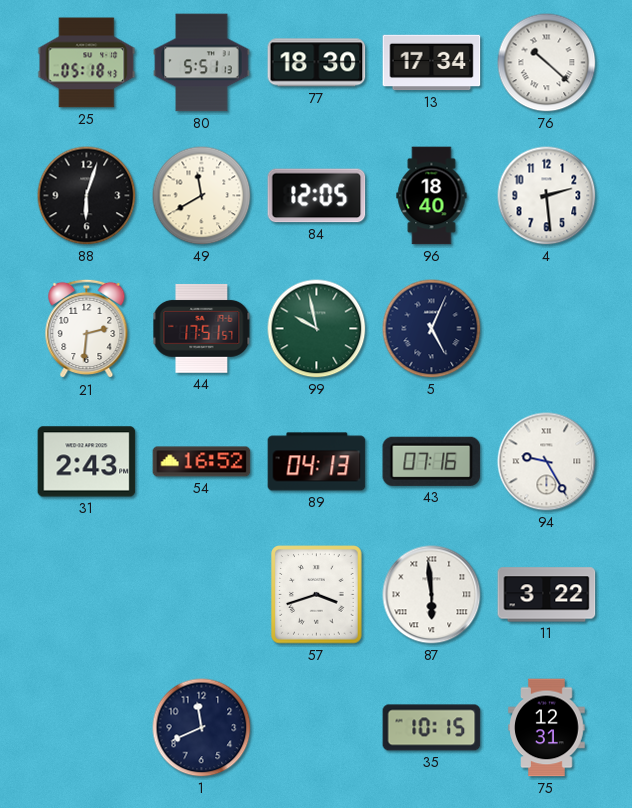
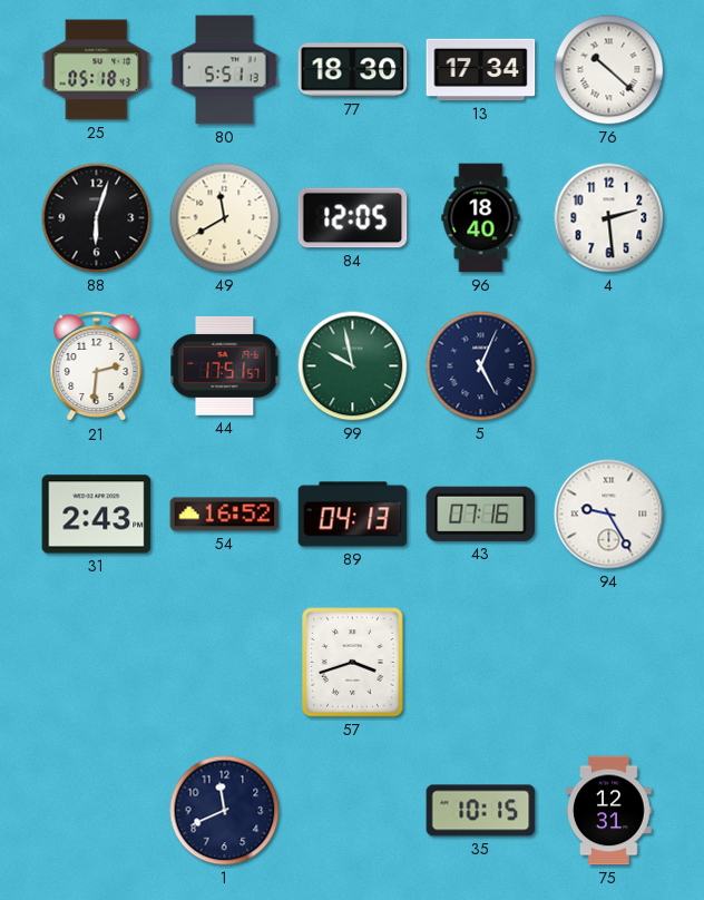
87: 5:59 -> none (432, 595)
11: 3:22 -> none (547, 595)
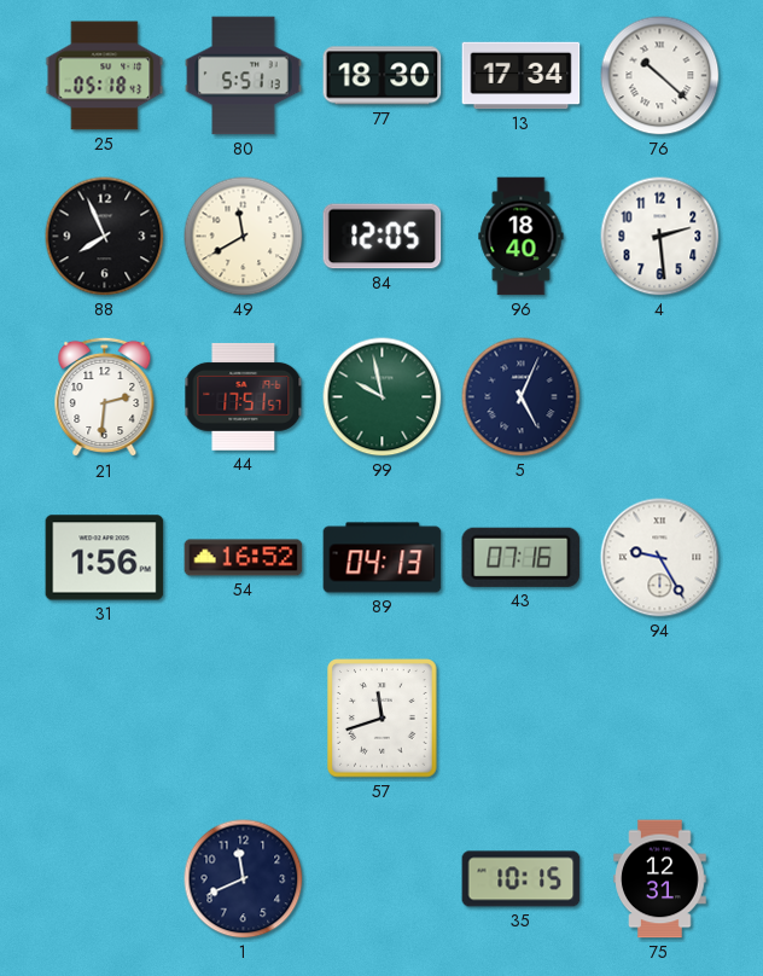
88: 6:03 -> 7:56 (105, 237)
31: 2:43 -> 1:56 (105, 558)
57: 3:42 -> 11:42 (383, 719)
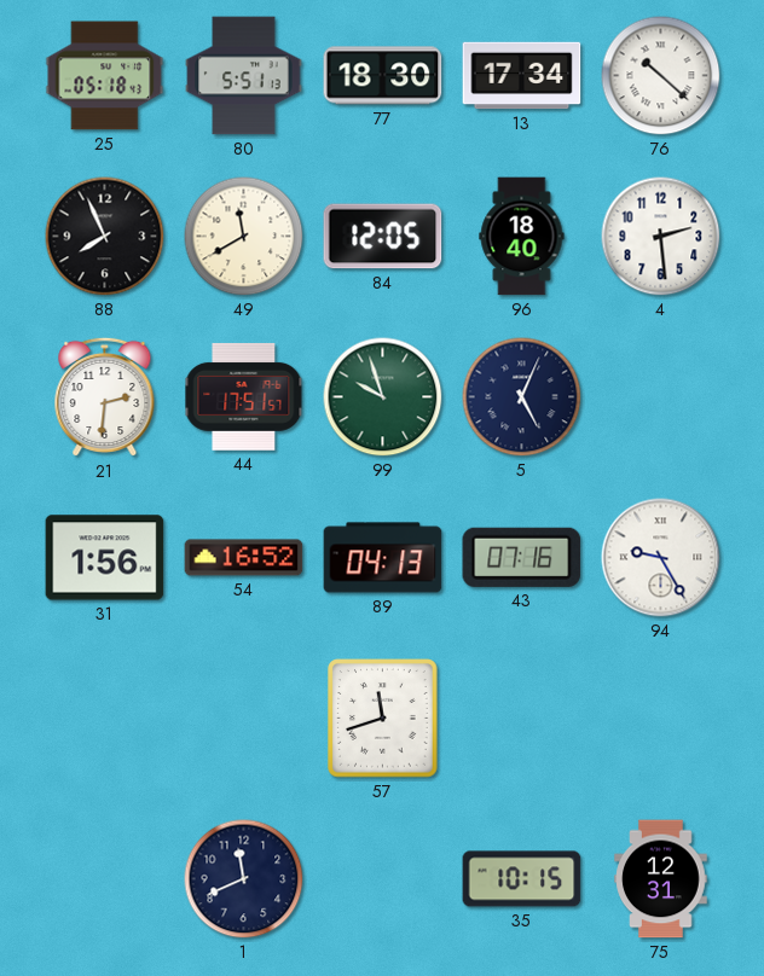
99: 9:58 -> 9:57 (383, 397)
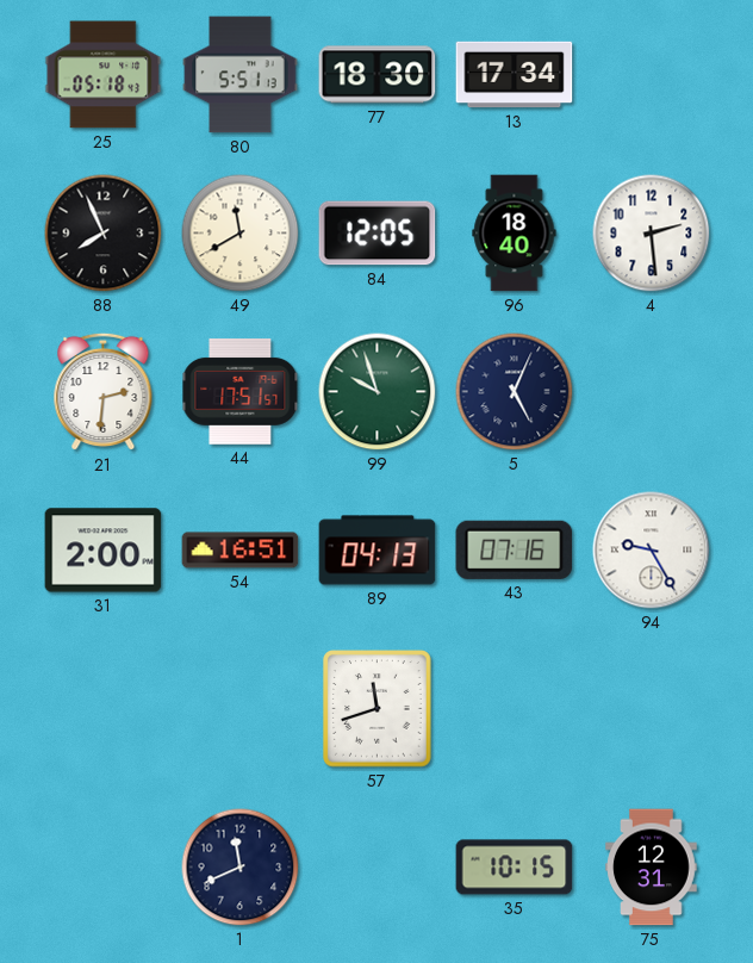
76: 10:22 -> none (661, 76)
31: 1:56 -> 2:00 (104, 551)
54: 16:52 -> 16:51 (241, 551)
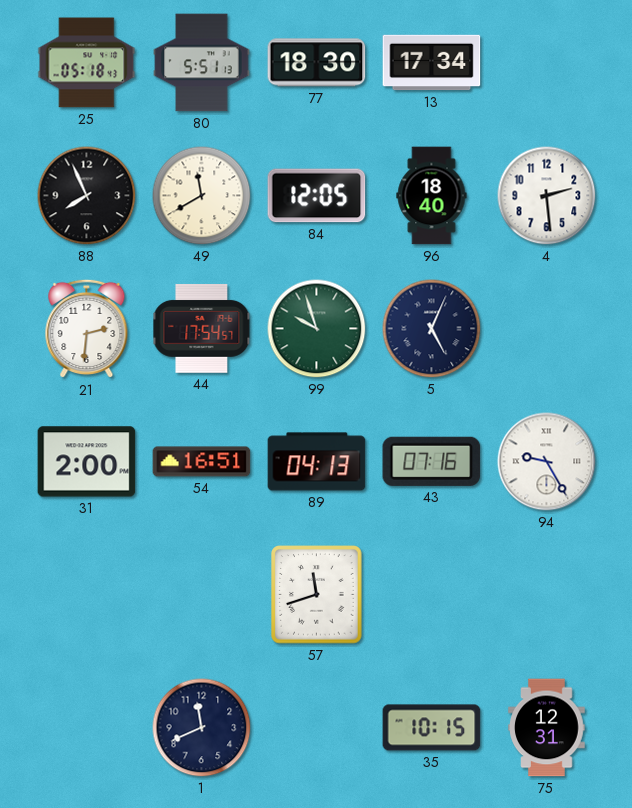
44: 17:51 -> 17:54 (202, 328)
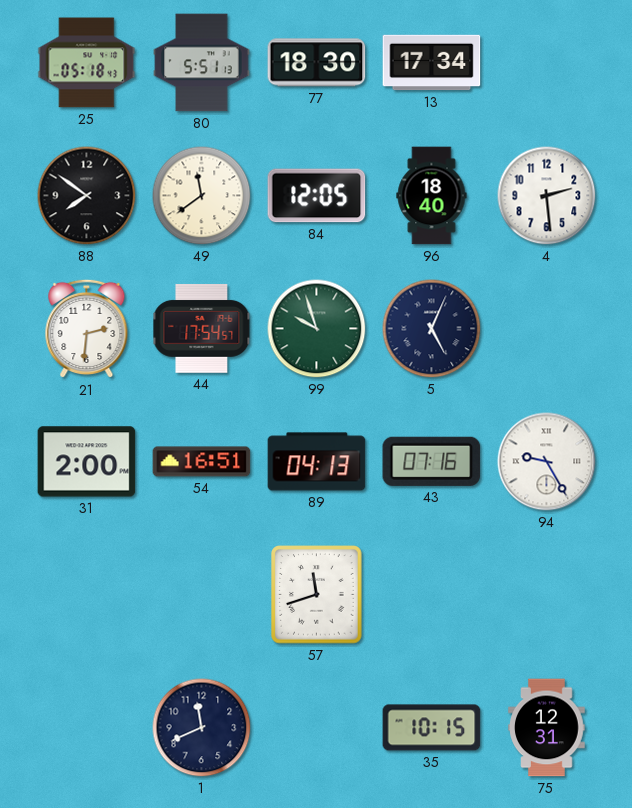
88: 7:56 -> 7:51 (87, 196)
49: 11:40 -> 11:39 (202, 196)
